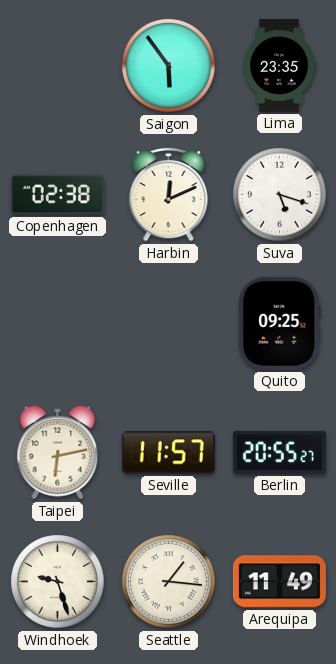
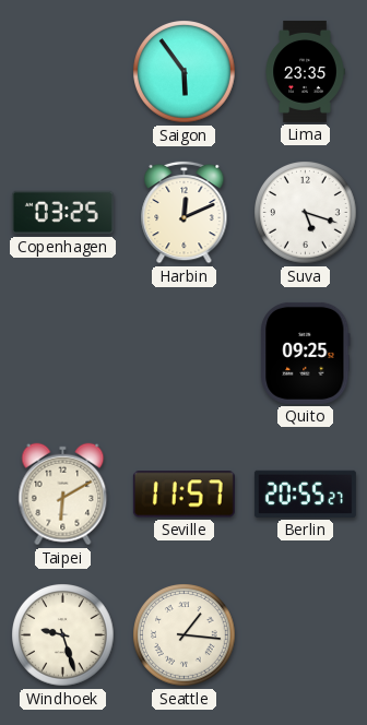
Copenhagen: 02:38 -> 03:25 (62, 213)
Taipei: 6:13 -> 6:10 (63, 495)
Arequipa: 11:49 -> none (279, 582)
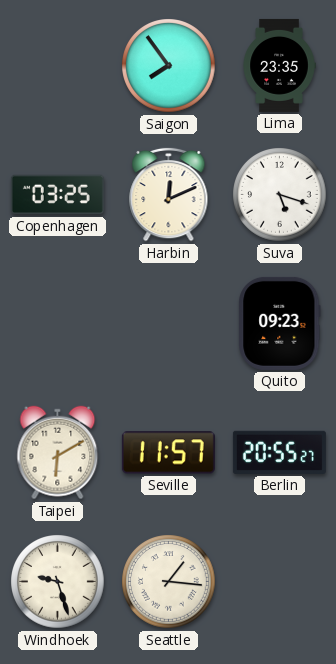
Saigon: 5:54 -> 7:54 (169, 66)
Quito: 09:25 -> 09:23 (280, 323)
